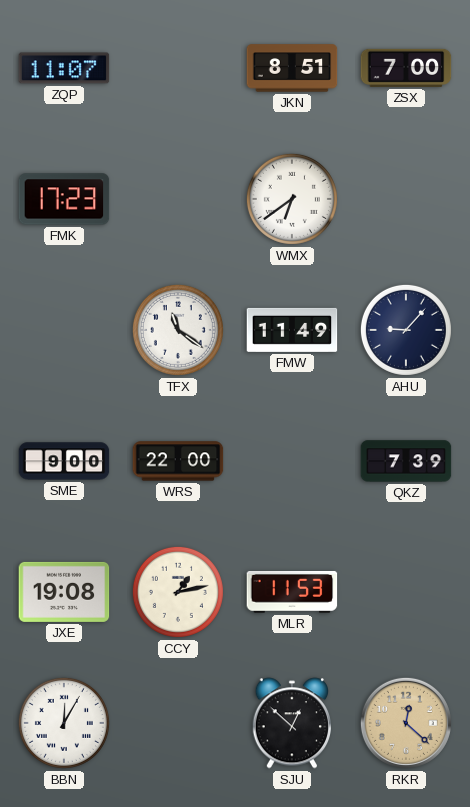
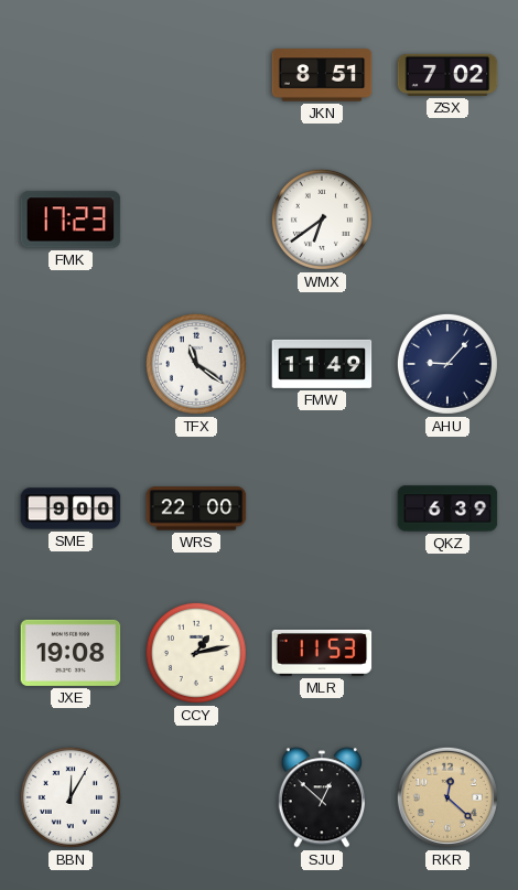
ZQP: 11:07 -> none (64, 68)
ZSX: 7:00 -> 7:02 (447, 75)
QKZ: 7:39 -> 6:39 (447, 508)
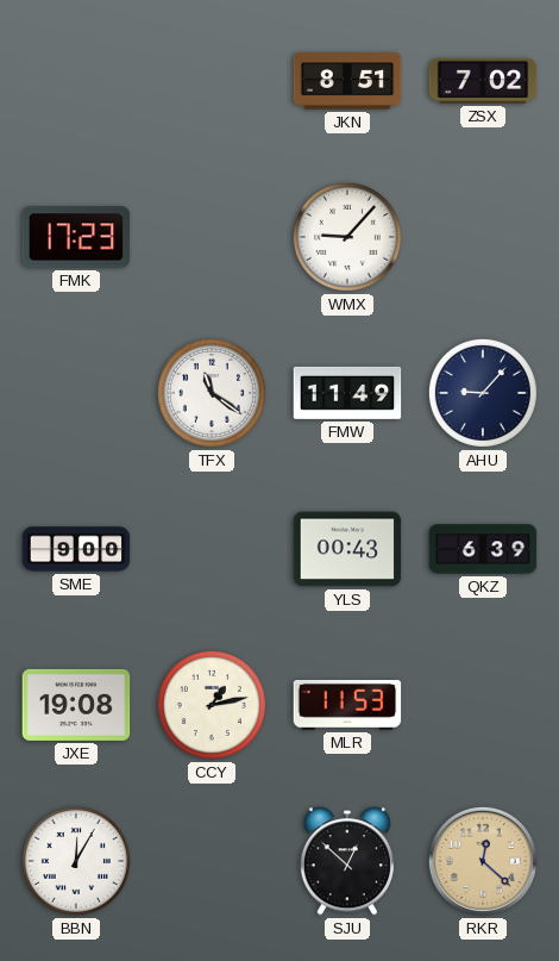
WMX: 6:39 -> 9:07 (347, 237)
WRS: 22:00 -> none (196, 508)
YLS: none -> 00:43 (347, 549)
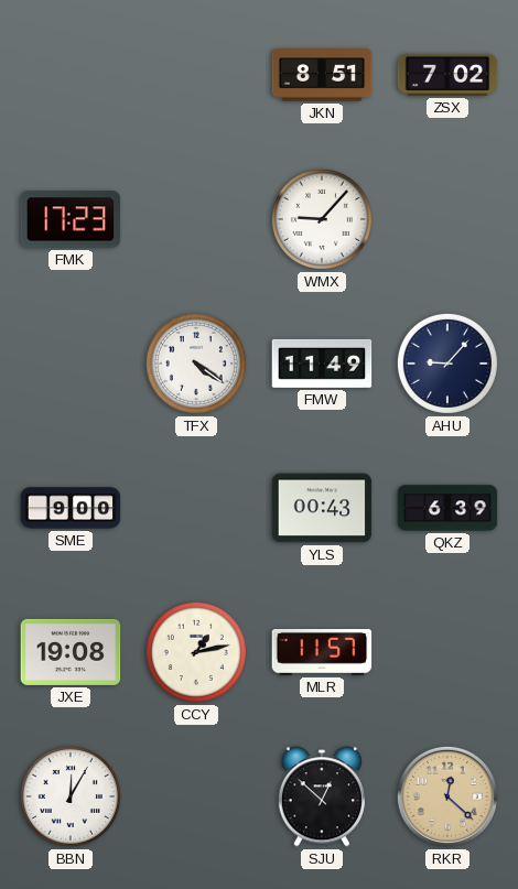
TFX: 11:21 -> 4:21 (196, 364)
MLR: 11:53 -> 11:57 (322, 652)
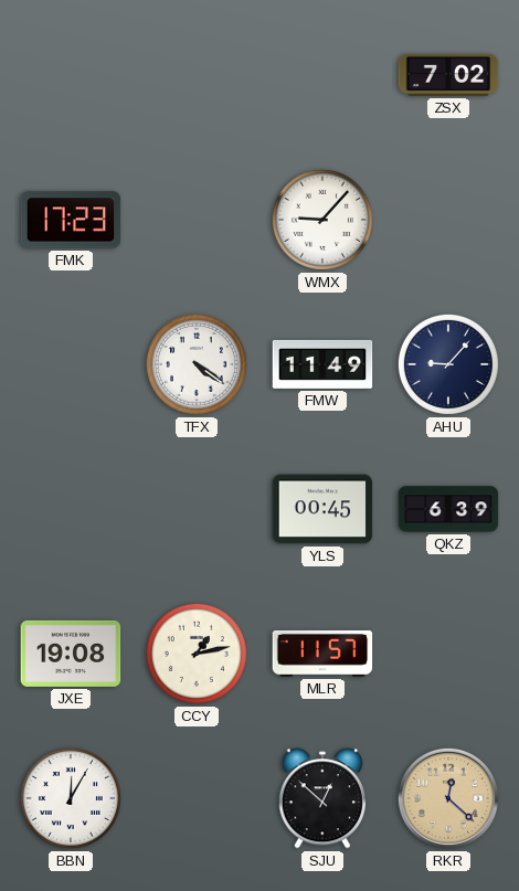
JKN: 8:51 -> none (322, 75)
SME: 9:00 -> none (71, 508)
YLS: 00:43 -> 00:45 (322, 509)
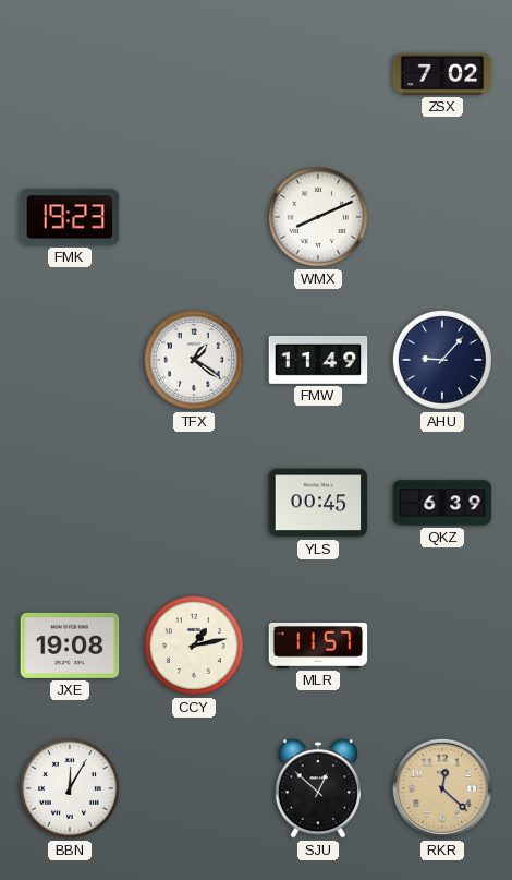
FMK: 17:23 -> 19:23 (70, 217)
WMX: 9:07 -> 8:11 (318, 217)
TFX: 4:21 -> 1:21 (194, 360)
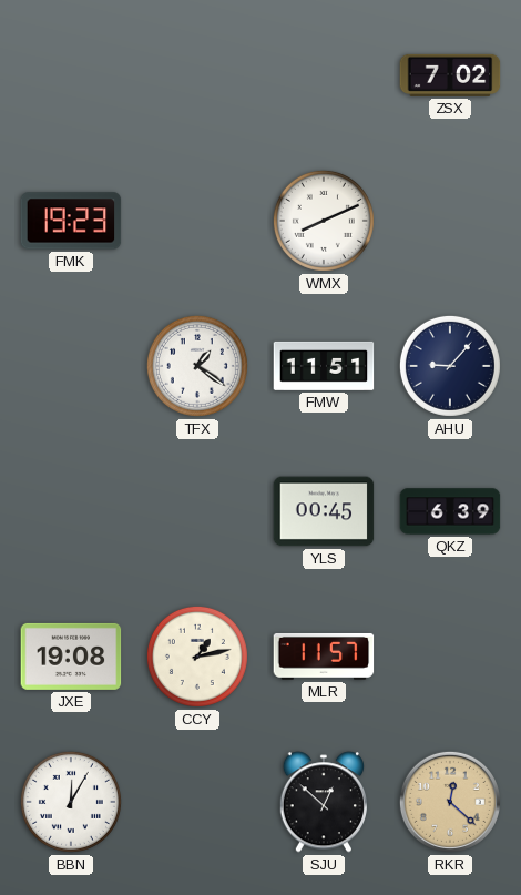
FMW: 11:49 -> 11:51 (324, 366)
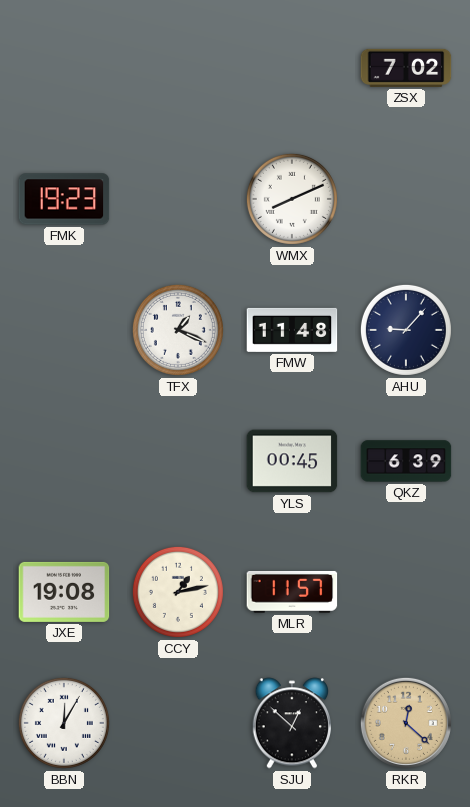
TFX: 1:21 -> 1:19 (178, 330)
FMW: 11:51 -> 11:48 (292, 330)
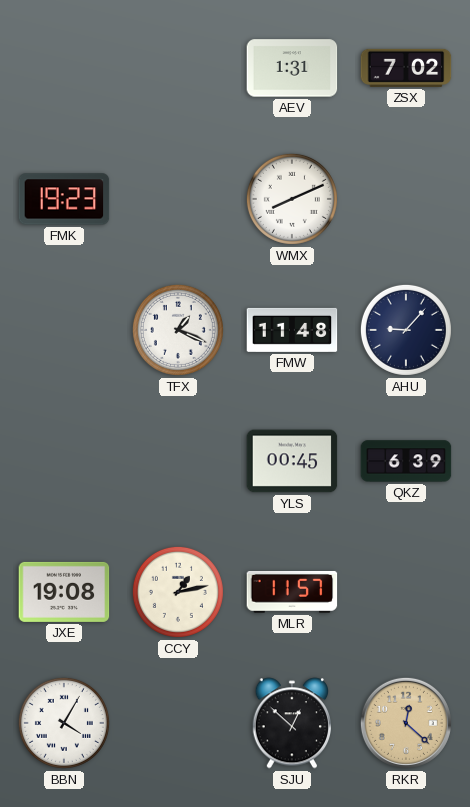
AEV: none -> 1:31 (292, 68)
BBN: 12:05 -> 4:05 (64, 723)
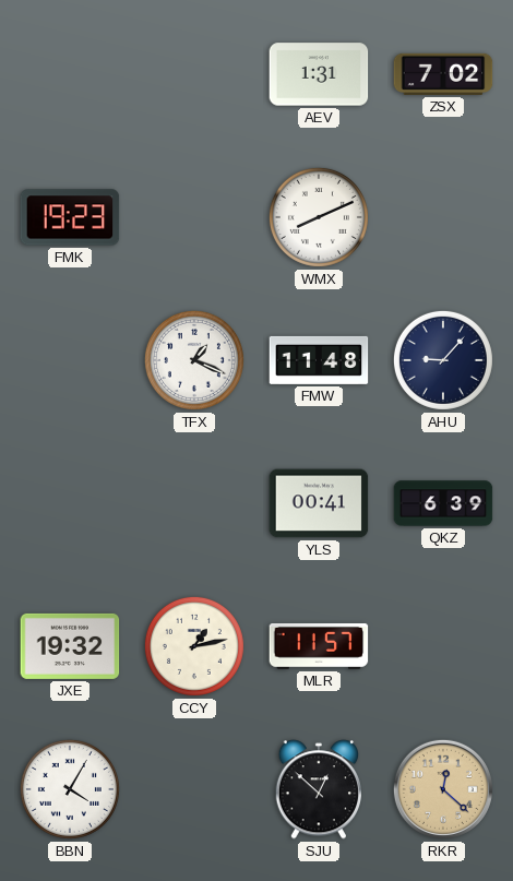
YLS: 00:45 -> 00:41 (319, 503)
JXE: 19:08 -> 19:32 (70, 646)
